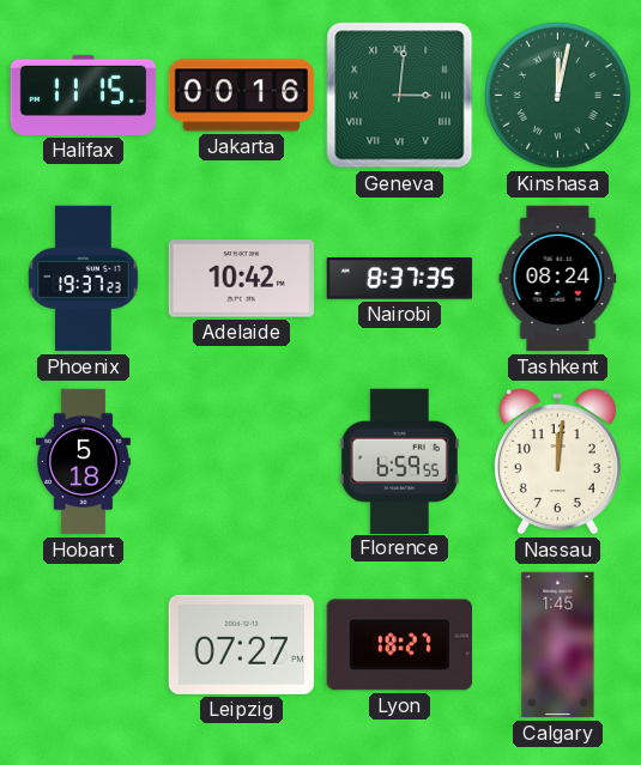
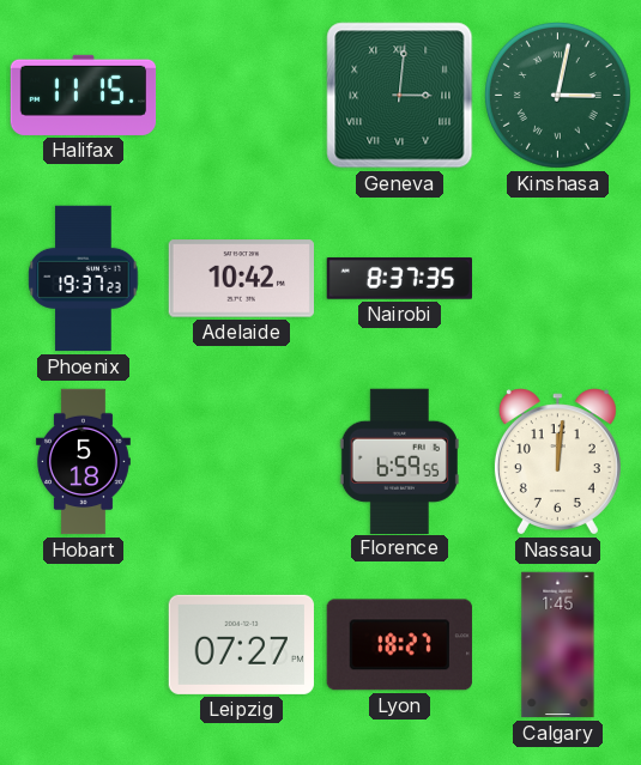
Jakarta: 00:16 -> none (242, 96)
Kinshasa: 12:02 -> 3:02 (557, 95)
Tashkent: 08:24 -> none (558, 279)
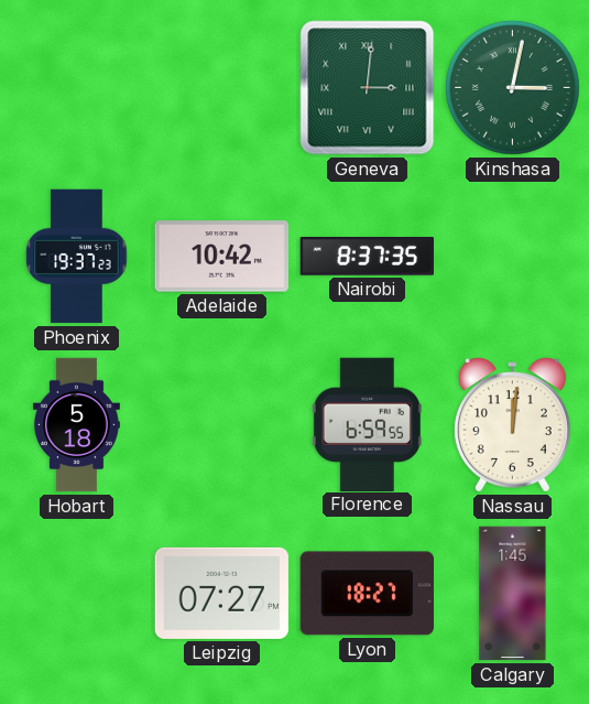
Halifax: 11:15 -> none (84, 95)
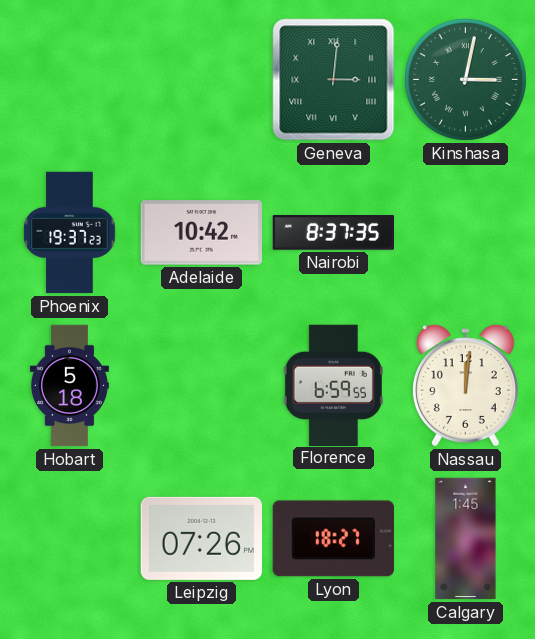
Leipzig: 07:27 -> 07:26 (201, 538)
